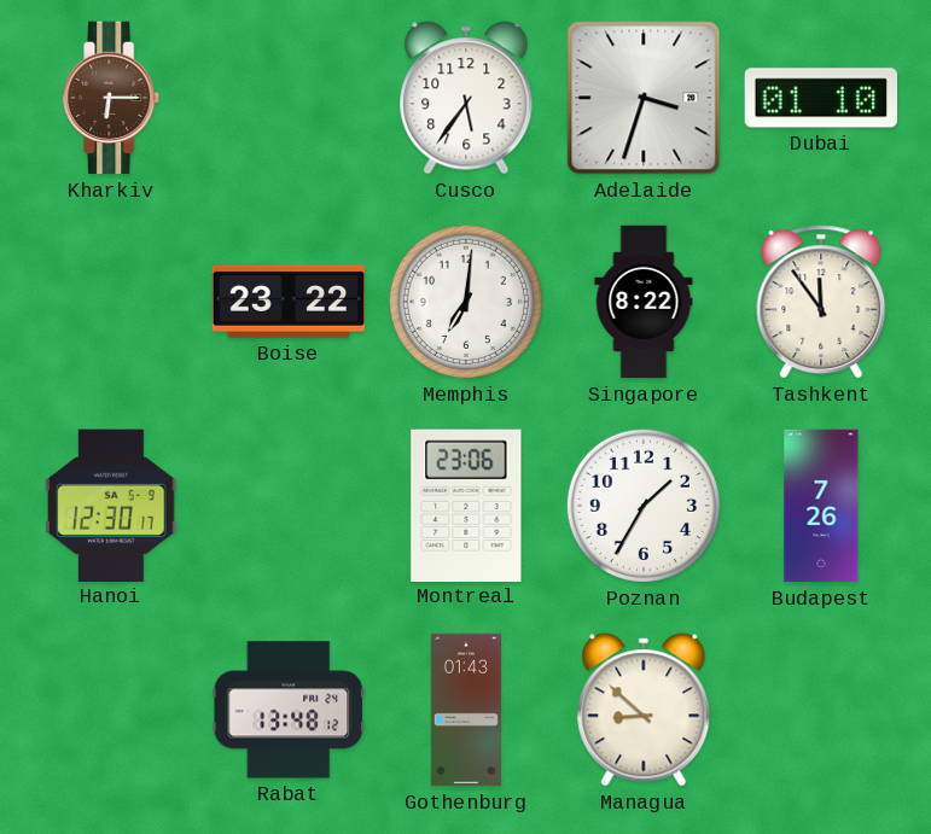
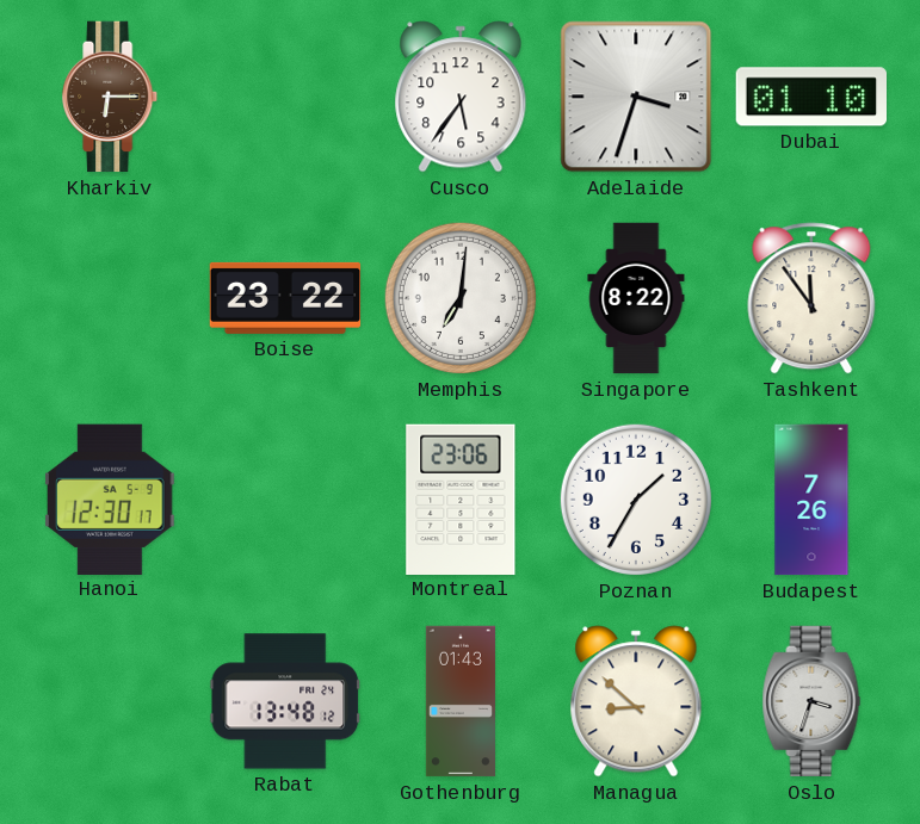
Oslo: none -> 3:33 (811, 701)
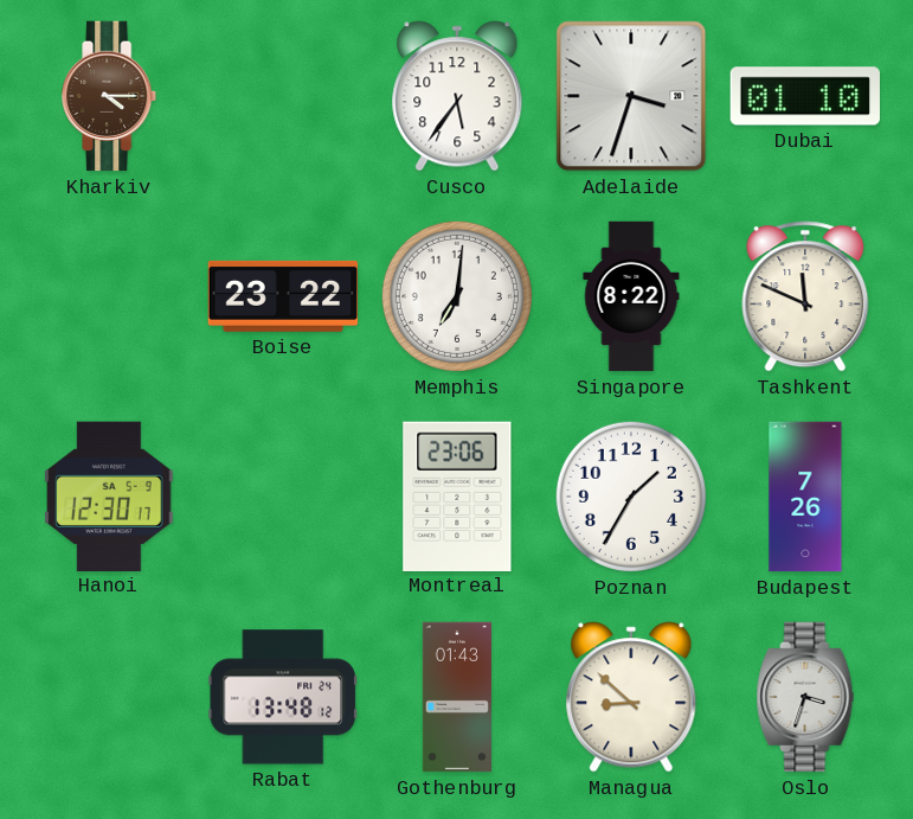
Kharkiv: 6:15 -> 4:15 (110, 96)
Tashkent: 11:54 -> 11:49 (805, 296)
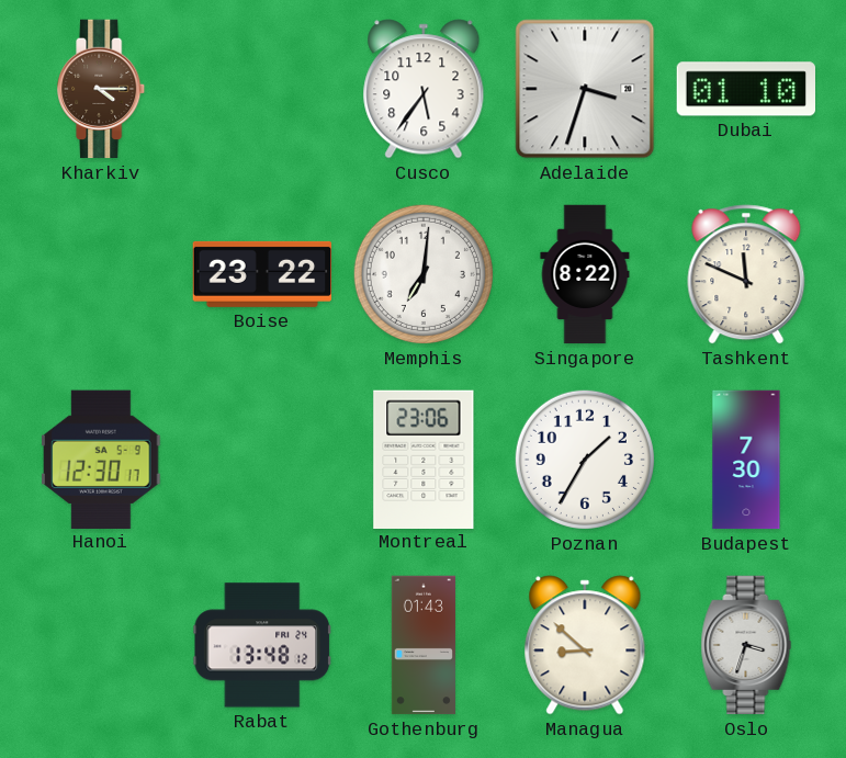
Budapest: 7:26 -> 7:30 (746, 460)
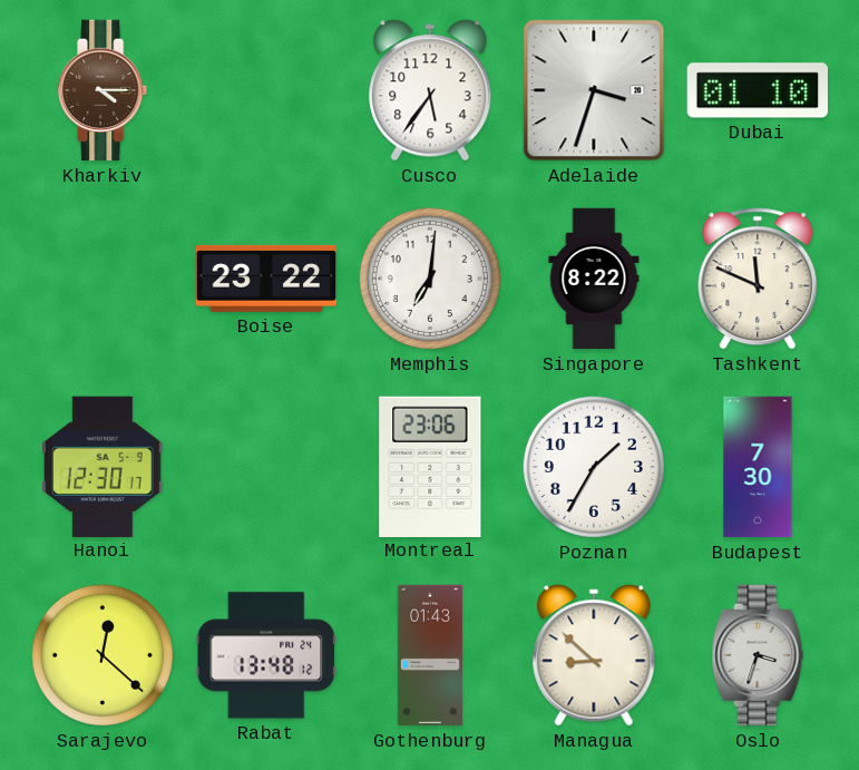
Sarajevo: none -> 12:22 (103, 655)
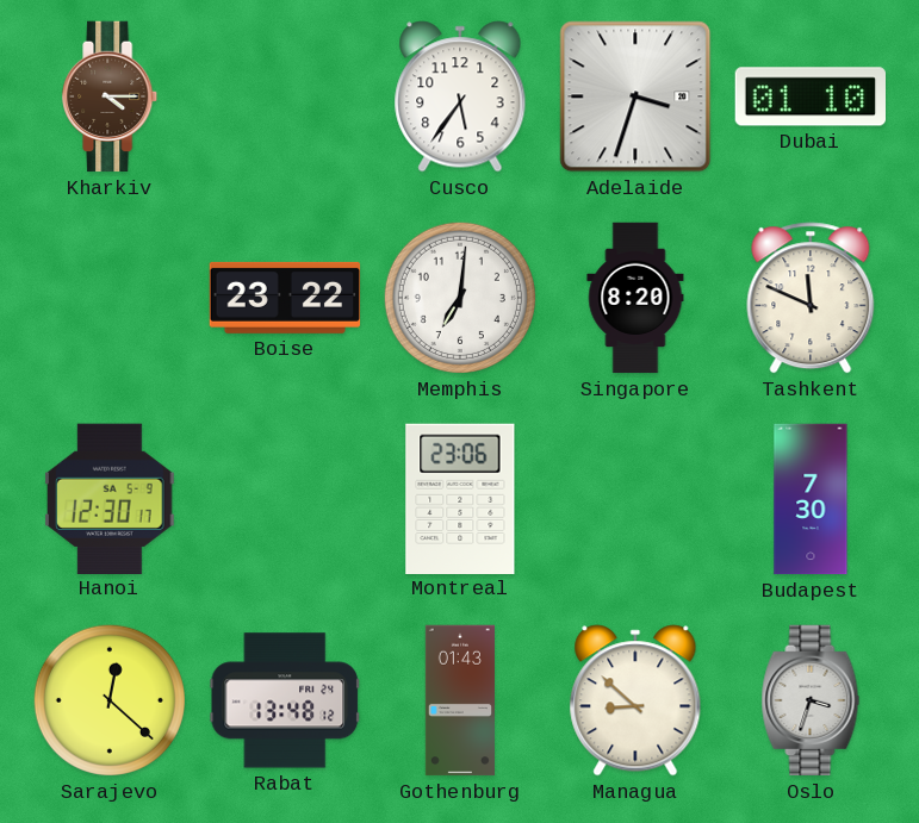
Singapore: 8:22 -> 8:20 (635, 298)
Poznan: 1:35 -> none (594, 467)
